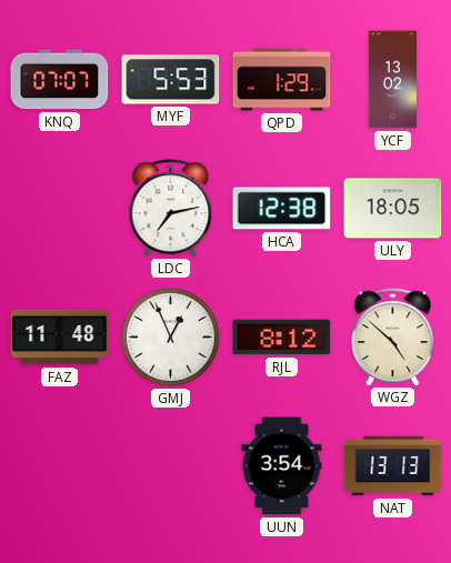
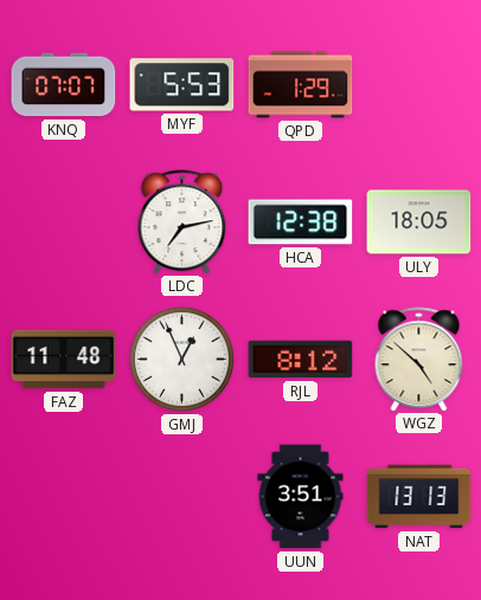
YCF: 13:02 -> none (393, 80)
UUN: 3:54 -> 3:51 (301, 497)
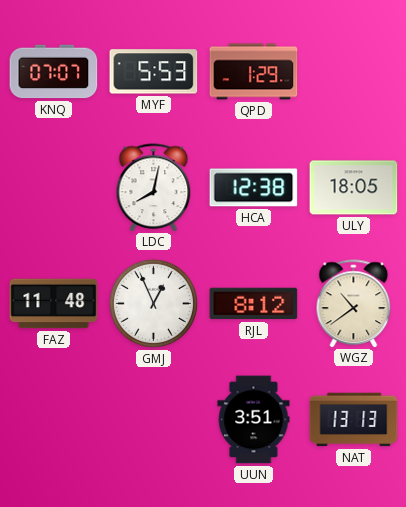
LDC: 7:13 -> 8:02 (154, 187)
WGZ: 4:52 -> 10:39 (354, 303)
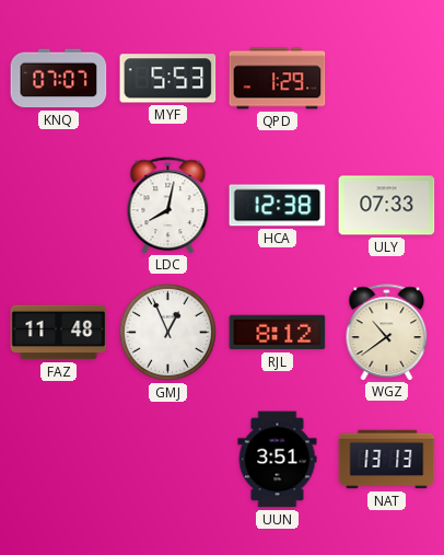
ULY: 18:05 -> 07:33 (387, 206)
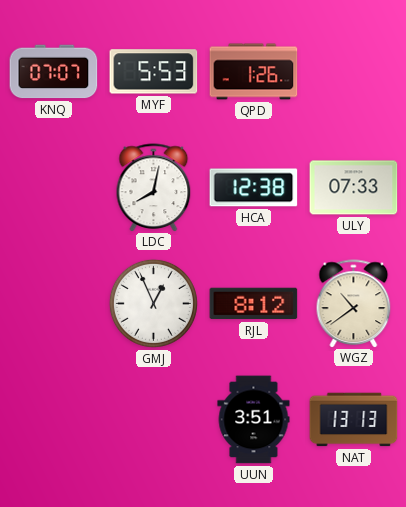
QPD: 1:29 -> 1:26 (254, 72)
FAZ: 11:48 -> none (59, 333)
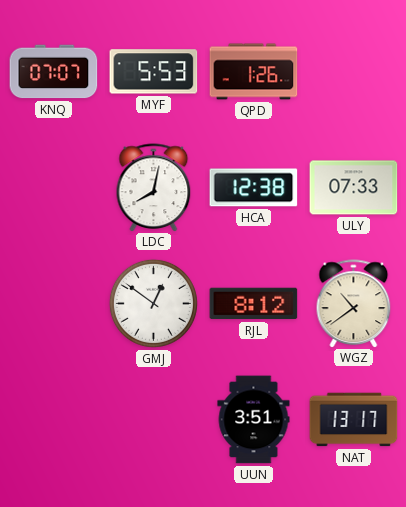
GMJ: 12:56 -> 12:51 (153, 303)
NAT: 13:13 -> 13:17 (354, 420)
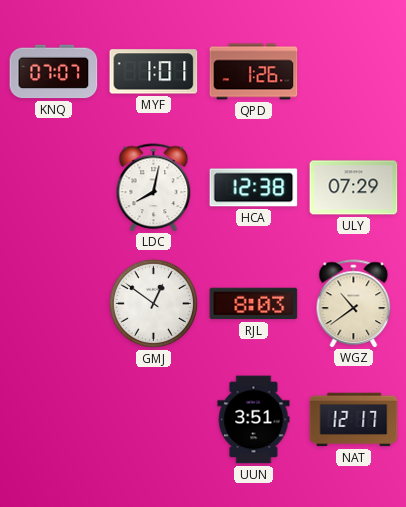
MYF: 5:53 -> 1:01 (154, 72)
ULY: 07:33 -> 07:29 (354, 188)
RJL: 8:12 -> 8:03 (254, 304)
NAT: 13:17 -> 12:17 (354, 420)
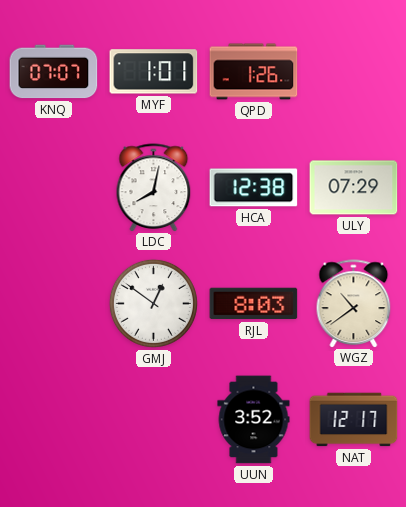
UUN: 3:51 -> 3:52 (254, 420)
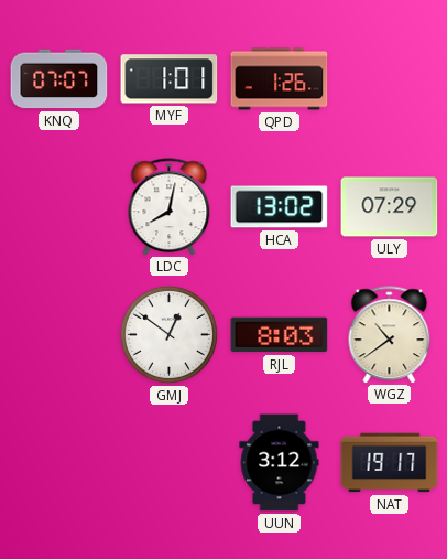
HCA: 12:38 -> 13:02 (280, 207)
UUN: 3:52 -> 3:12 (280, 463)
NAT: 12:17 -> 19:17 (390, 463)
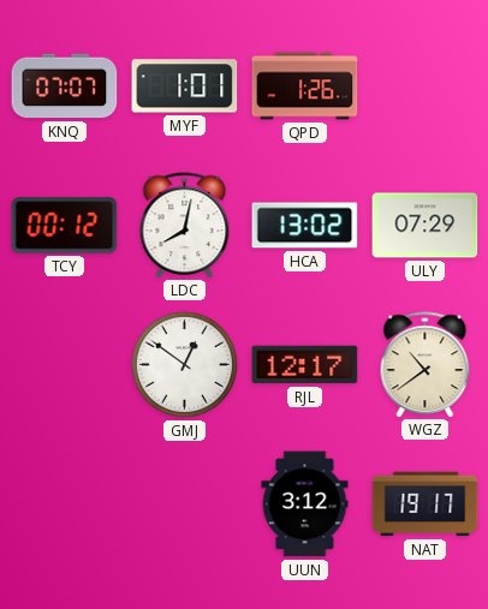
TCY: none -> 00:12 (65, 226)
RJL: 8:03 -> 12:17 (305, 365)
